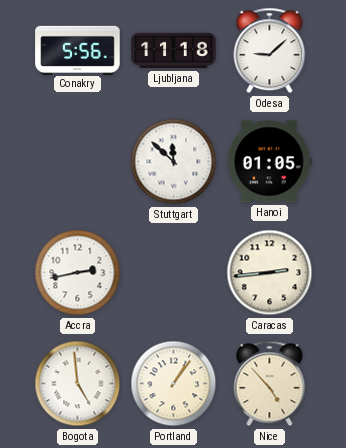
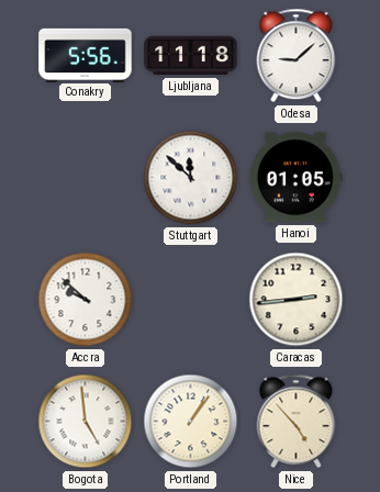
Accra: 2:43 -> 9:52 (86, 300)
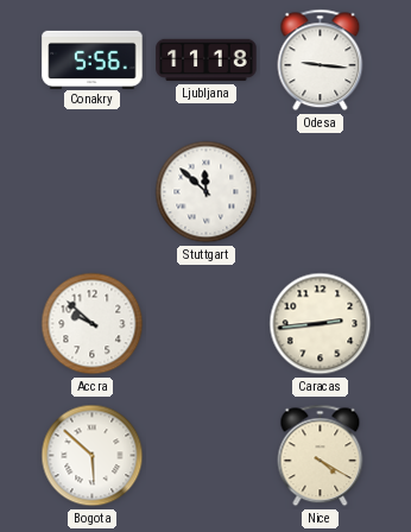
Odesa: 9:08 -> 9:16 (321, 61)
Hanoi: 01:05 -> none (295, 178)
Bogota: 4:59 -> 5:52 (93, 456)
Portland: 1:06 -> none (191, 422)
Nice: 4:53 -> 4:20 (321, 456)
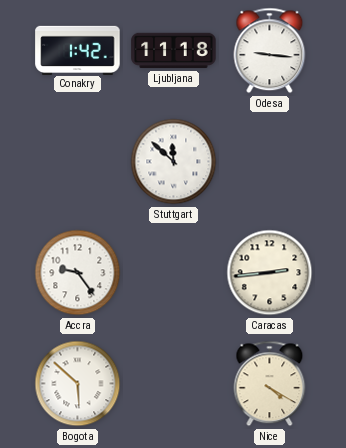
Conakry: 5:56 -> 1:42 (78, 50)
Accra: 9:52 -> 9:24 (78, 273)
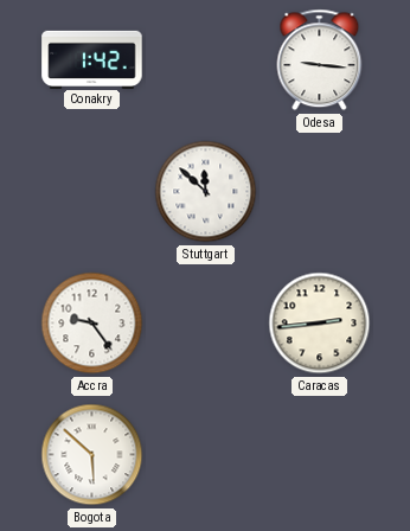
Ljubljana: 11:18 -> none (174, 51)
Nice: 4:20 -> none (270, 384)
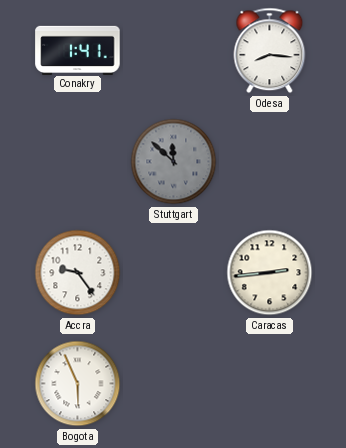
Conakry: 1:42 -> 1:41 (78, 50)
Odesa: 9:16 -> 8:16 (270, 51)
Stuttgart dial: white -> grey (174, 162)
Bogota: 5:52 -> 5:56 (78, 384)
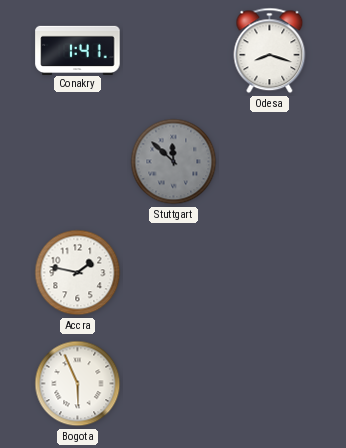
Odesa: 8:16 -> 8:18 (270, 51)
Accra: 9:24 -> 1:47 (78, 273)
Caracas: 2:44 -> none (270, 273)
